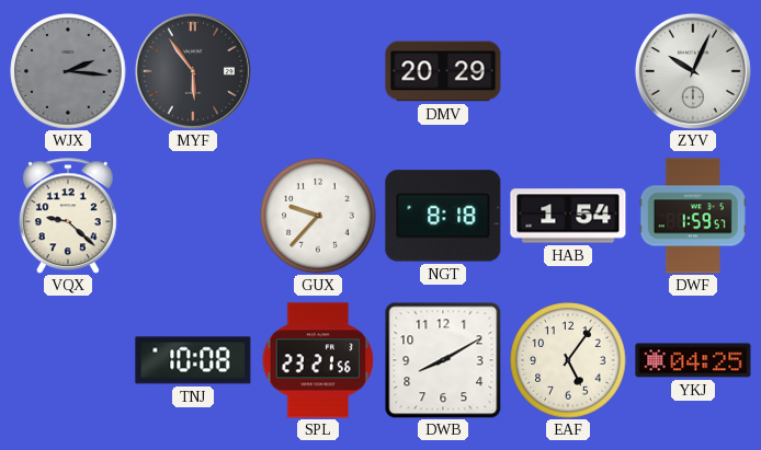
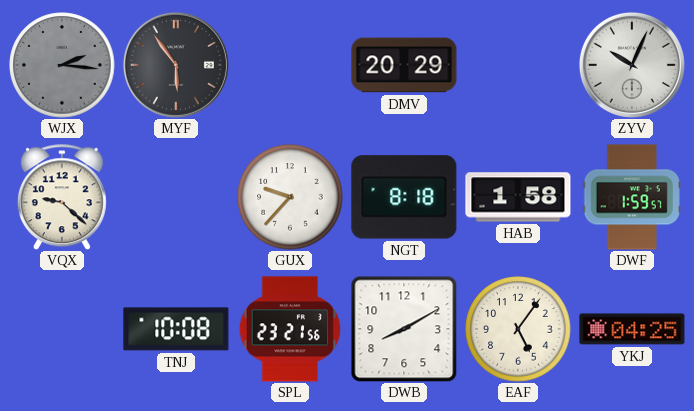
HAB: 1:54 -> 1:58 (518, 197)
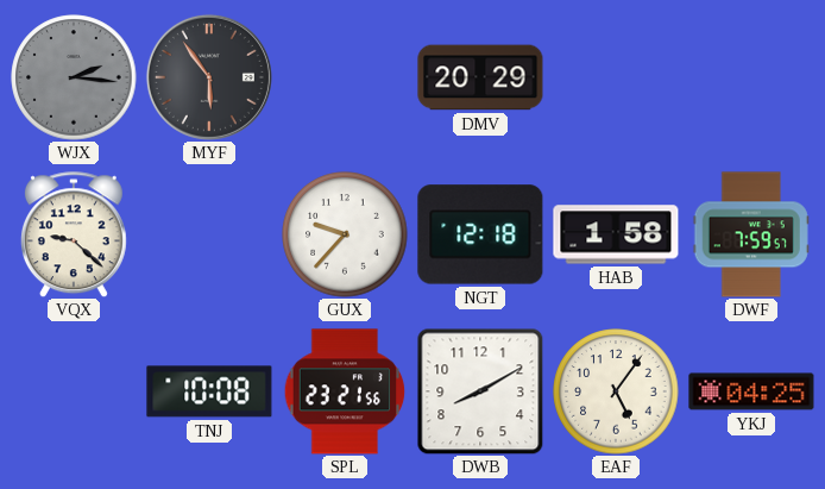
ZYV: 10:04 -> none (632, 65)
NGT: 8:18 -> 12:18 (480, 234)
DWF: 1:59 -> 7:59 (751, 234)
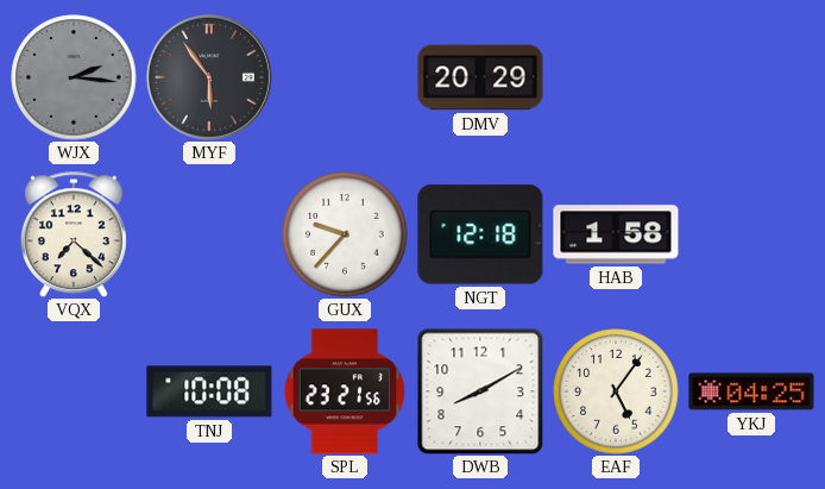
VQX: 9:22 -> 7:22 (74, 234)
DWF: 7:59 -> none (751, 234)
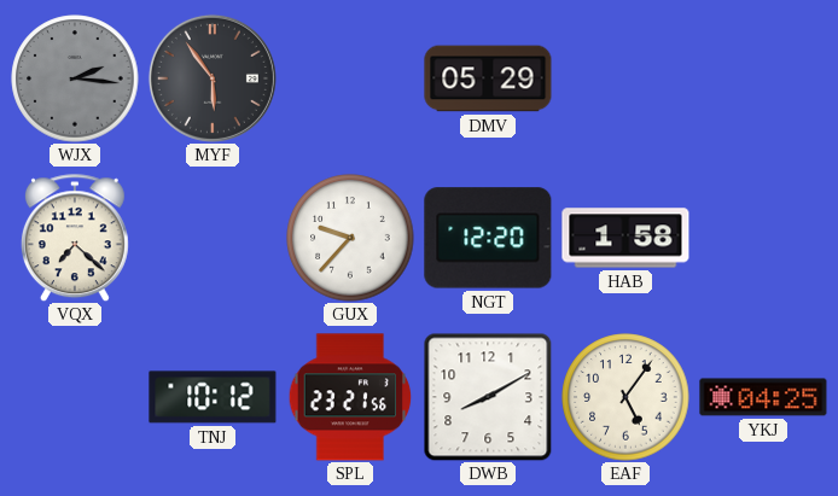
DMV: 20:29 -> 05:29 (488, 78)
NGT: 12:18 -> 12:20 (488, 238)
TNJ: 10:08 -> 10:12 (213, 397)
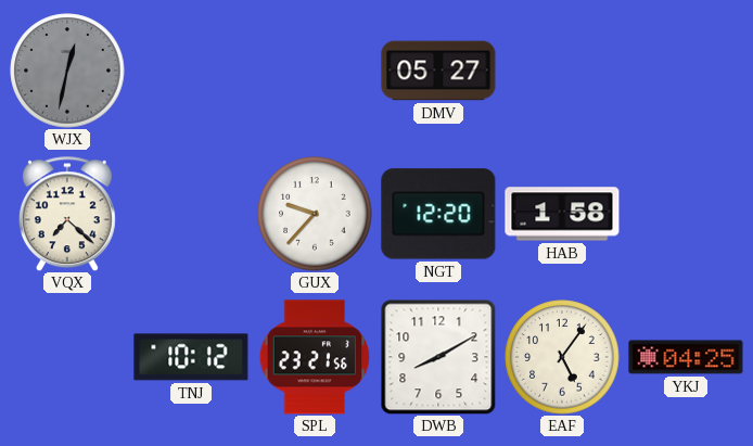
WJX: 2:16 -> 12:32 (67, 71)
MYF: 5:54 -> none (213, 78)
DMV: 05:29 -> 05:27 (438, 71)
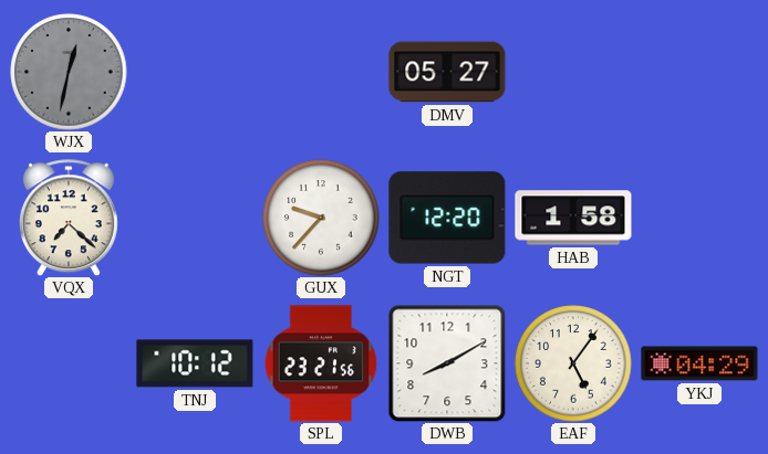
YKJ: 04:25 -> 04:29 (699, 363)
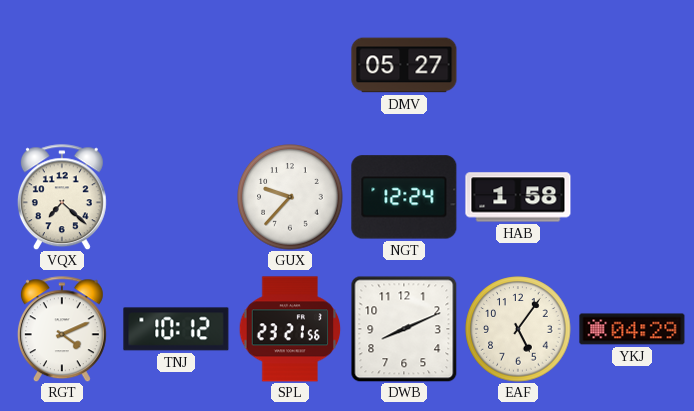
WJX: 12:32 -> none (69, 72)
NGT: 12:20 -> 12:24 (404, 197)
RGT: none -> 4:11 (62, 329)
DWB: 8:10 -> 8:11 (404, 329)
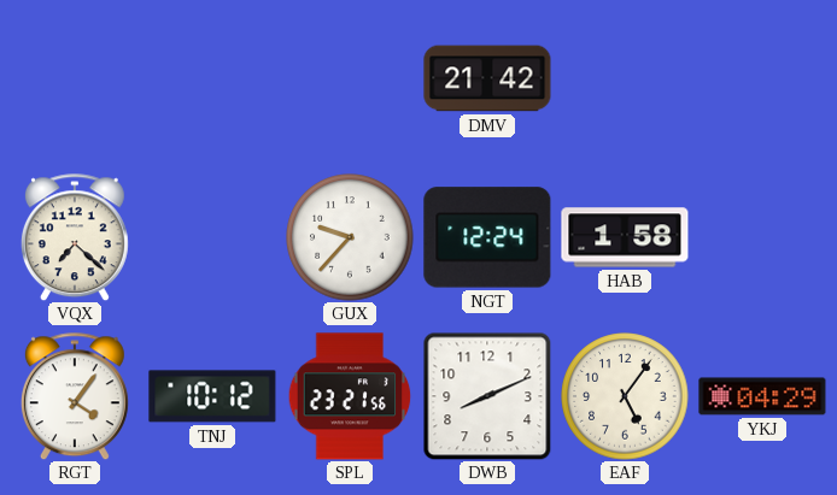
DMV: 05:27 -> 21:42 (487, 78)
RGT: 4:11 -> 4:06 (75, 396)
